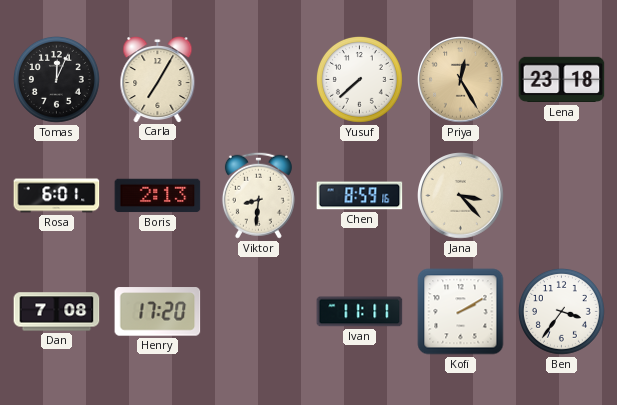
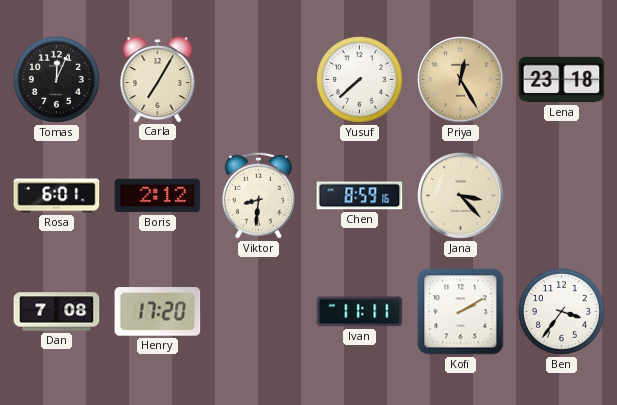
Boris: 2:13 -> 2:12 (158, 196)
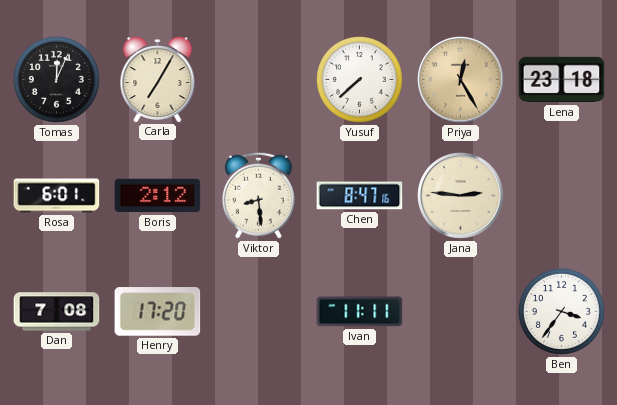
Viktor: 8:31 -> 8:29 (258, 195)
Chen: 8:59 -> 8:47 (360, 196)
Jana: 3:23 -> 2:46 (461, 196)
Kofi: 2:10 -> none (461, 312)
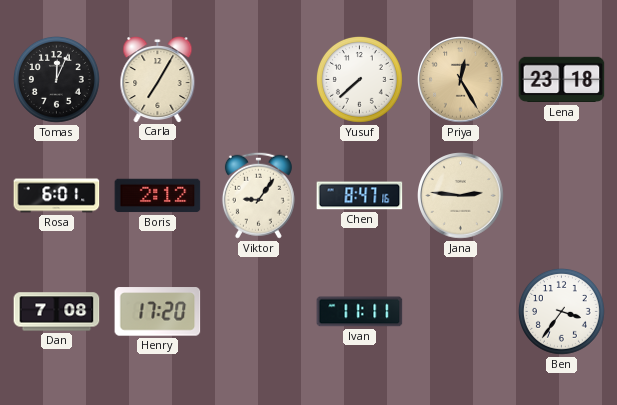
Viktor: 8:29 -> 9:06 (258, 195)
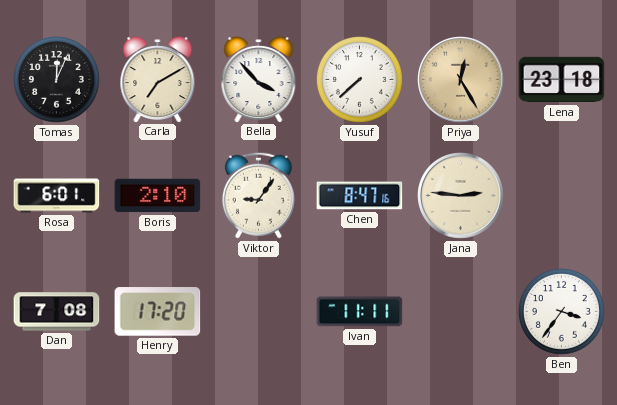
Carla: 7:05 -> 7:10 (158, 80)
Bella: none -> 3:53 (259, 80)
Boris: 2:12 -> 2:10 (158, 196)
